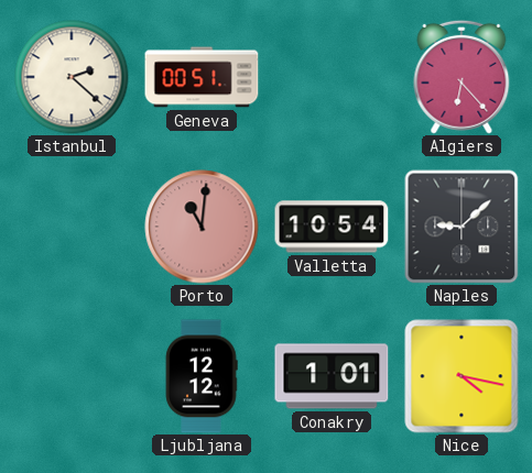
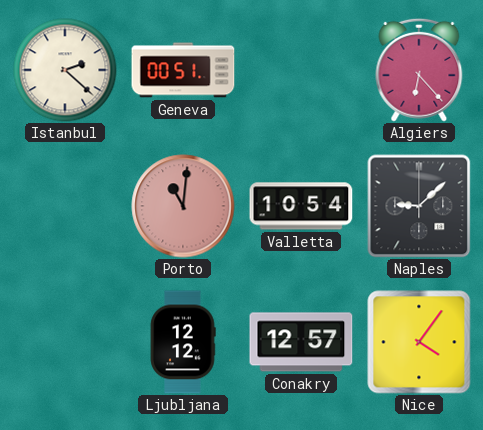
Conakry: 1:01 -> 12:57 (301, 342)
Nice: 4:17 -> 4:06 (419, 342)
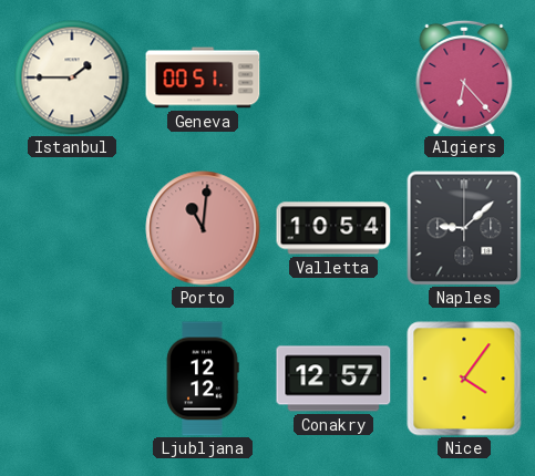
Istanbul: 2:22 -> 1:45 (72, 77)
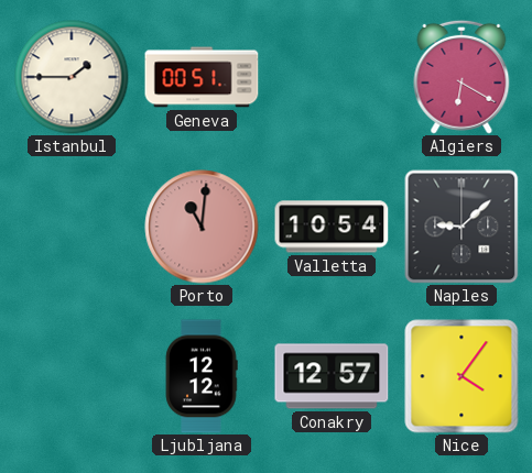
Algiers: 6:23 -> 6:20 (462, 77)
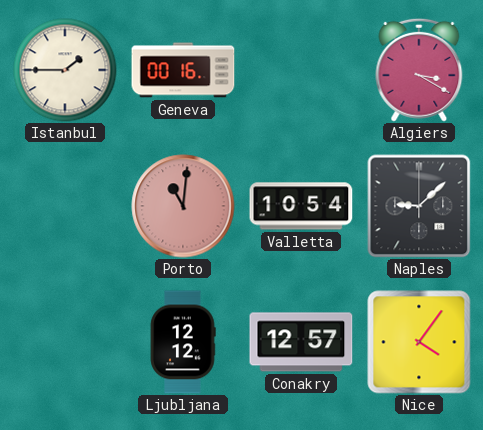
Geneva: 00:51 -> 00:16 (183, 70)
Algiers: 6:20 -> 3:20 (419, 70)
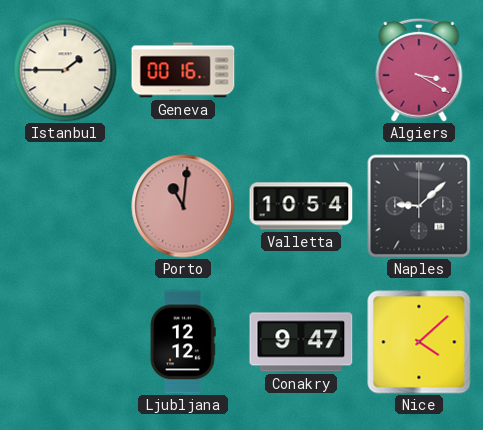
Conakry: 12:57 -> 9:47 (301, 342)
Nice: 4:06 -> 4:08 (419, 342)
